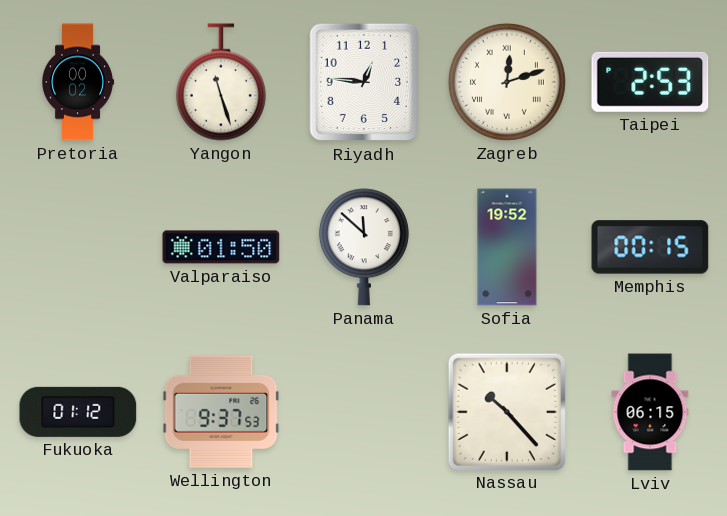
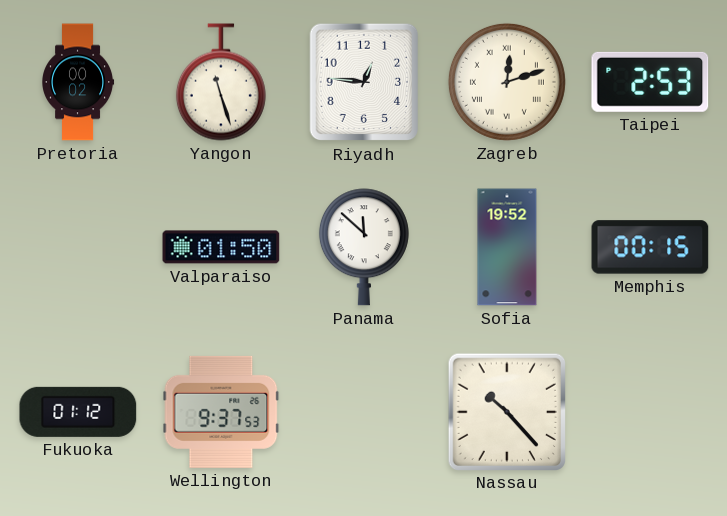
Lviv: 06:15 -> none (650, 412)
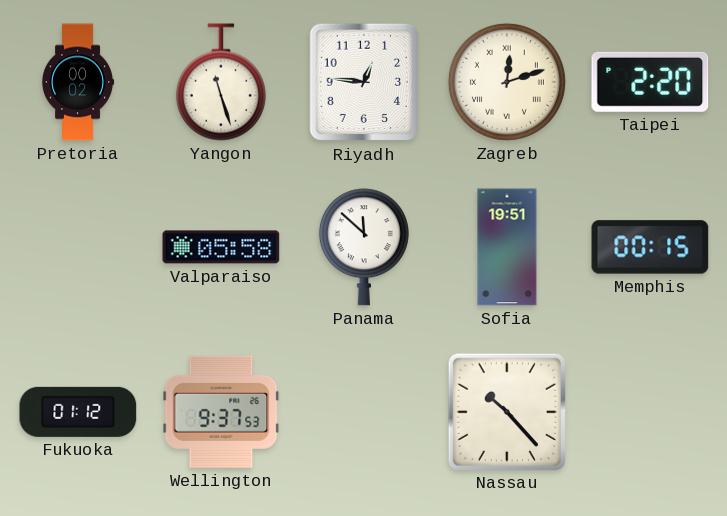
Taipei: 2:53 -> 2:20 (650, 82)
Valparaiso: 01:50 -> 05:58 (221, 247)
Sofia: 19:52 -> 19:51 (507, 247)
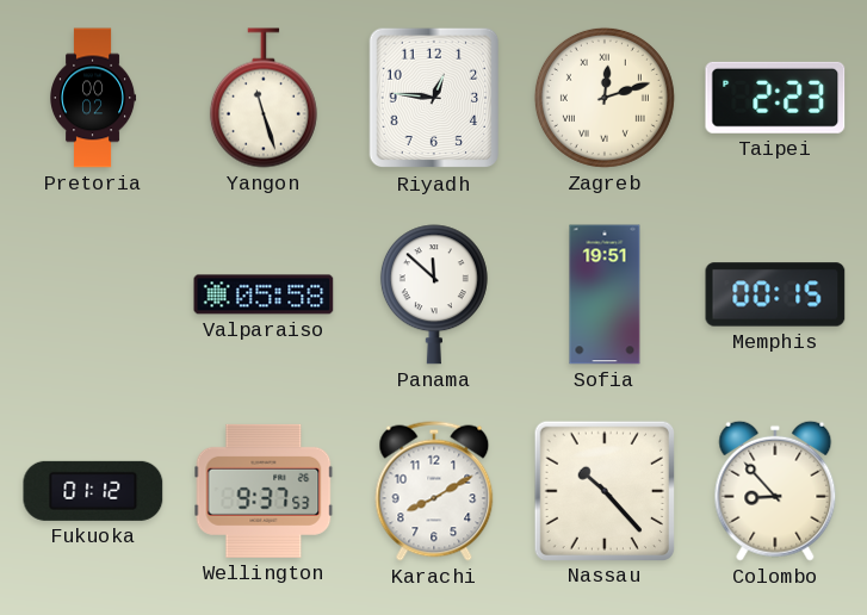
Taipei: 2:20 -> 2:23 (775, 98)
Karachi: none -> 8:10 (434, 491)
Colombo: none -> 8:53 (775, 491)
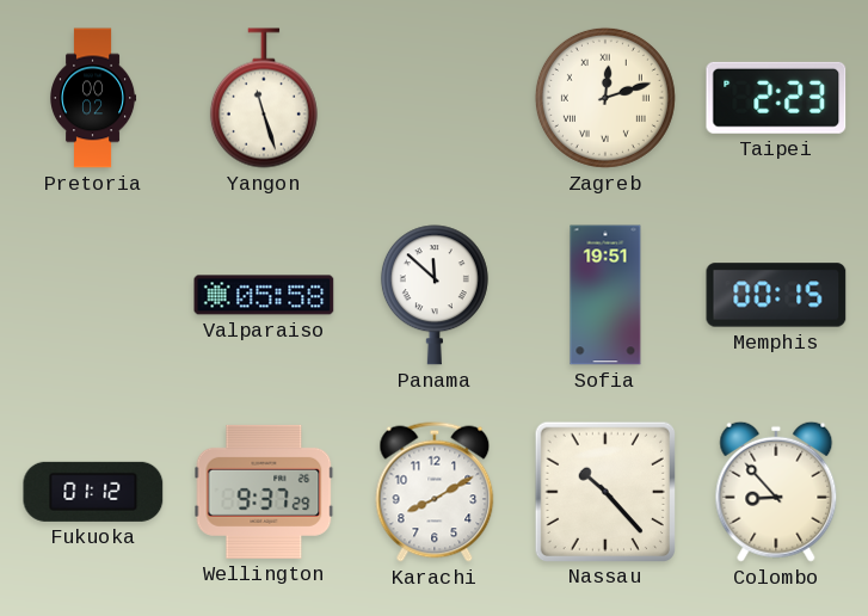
Riyadh: 12:46 -> none (434, 98)
Wellington: 9:37:53 -> 9:37:29 (264, 492)
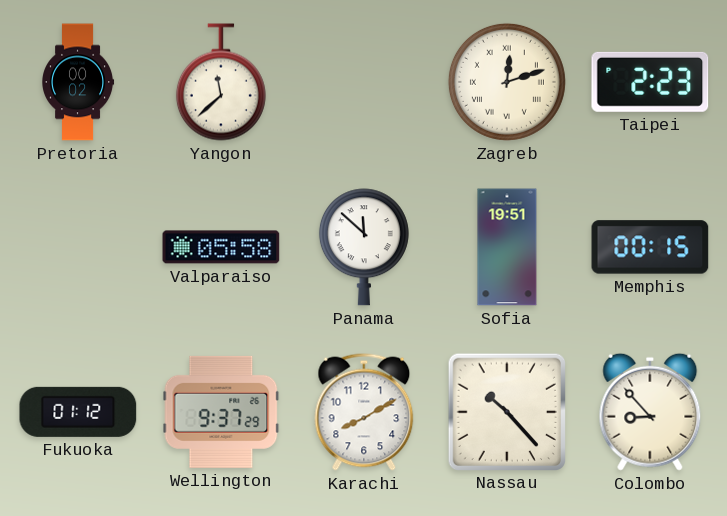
Yangon: 11:27 -> 11:38 (221, 82)
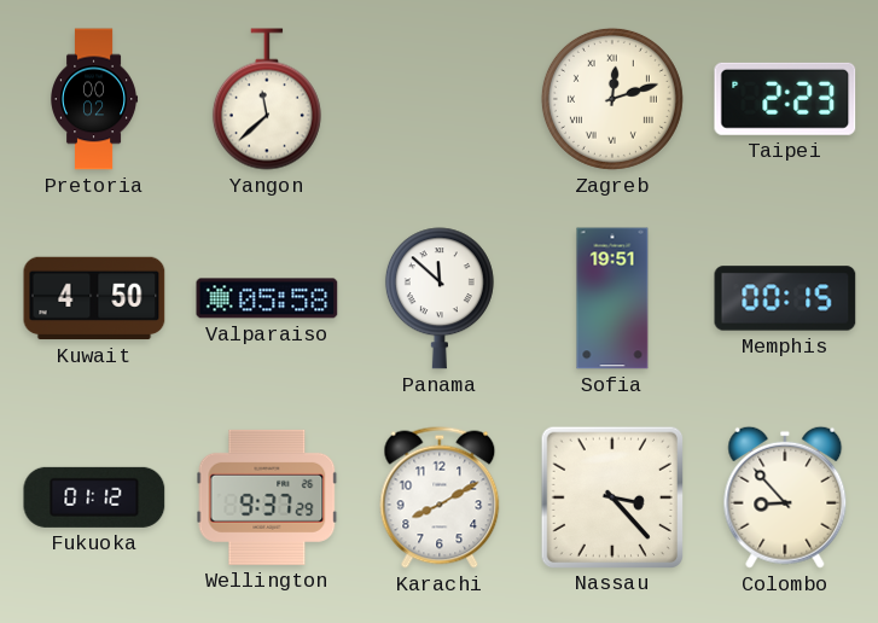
Kuwait: none -> 4:50 (94, 298)
Nassau: 10:23 -> 3:23 (611, 496)
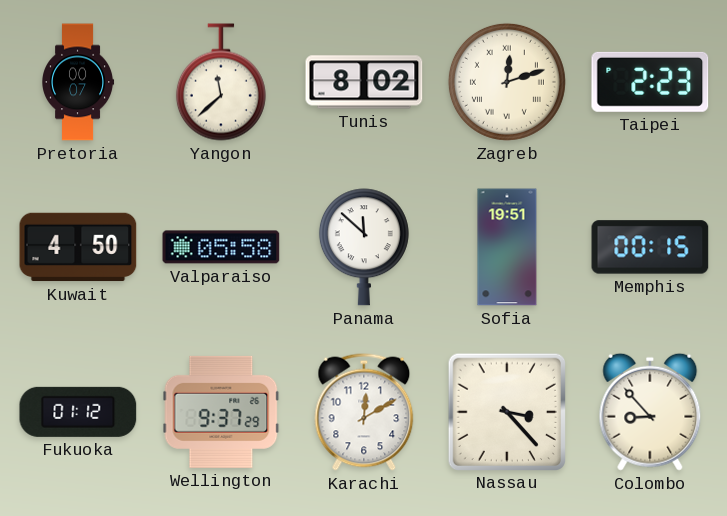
Pretoria: 00:02 -> 00:07 (79, 82)
Tunis: none -> 8:02 (364, 82)
Karachi: 8:10 -> 12:10 (364, 412)
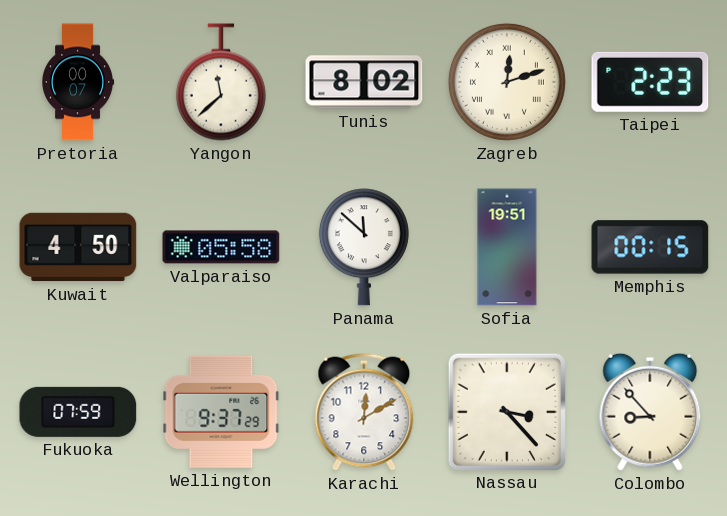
Fukuoka: 01:12 -> 07:59 (78, 412)
